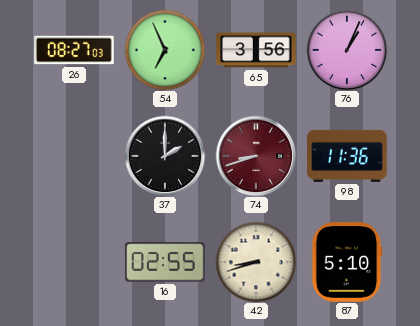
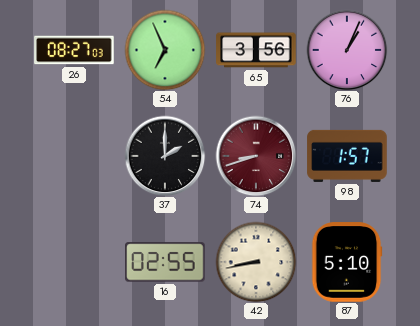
98: 11:36 -> 1:57 (347, 156)
42: 8:42 -> 8:43 (256, 262)
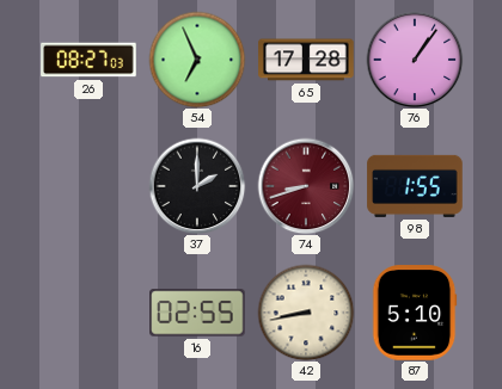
65: 3:56 -> 17:28 (306, 60)
76: 1:04 -> 1:06 (415, 60)
98: 1:57 -> 1:55 (415, 186)
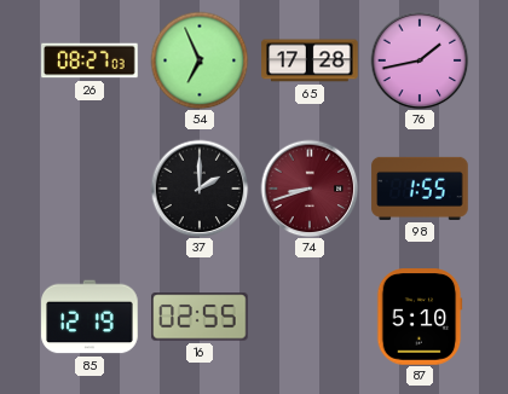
76: 1:06 -> 1:43 (420, 60)
85: none -> 12:19 (90, 317)
42: 8:43 -> none (306, 313)
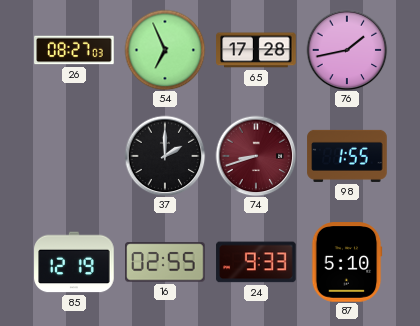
24: none -> 9:33 (256, 262)
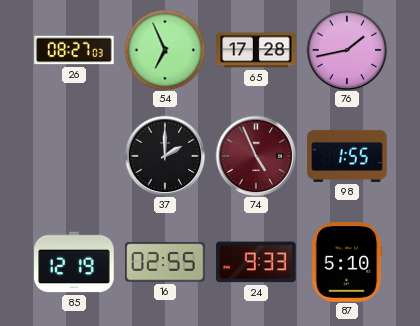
74: 8:42 -> 4:56 (256, 156)
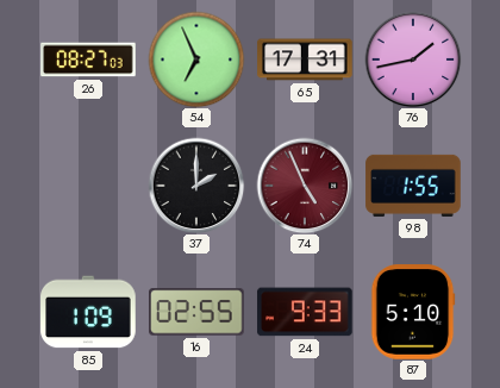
65: 17:28 -> 17:31 (305, 60)
85: 12:19 -> 1:09 (88, 312)
